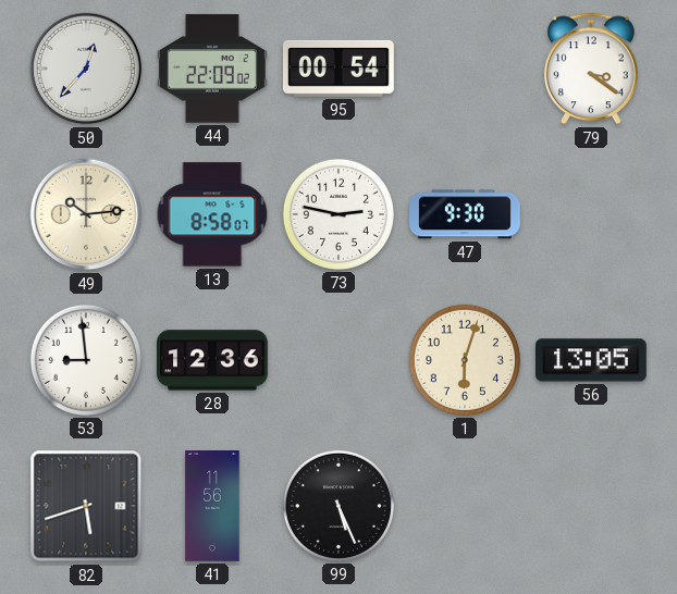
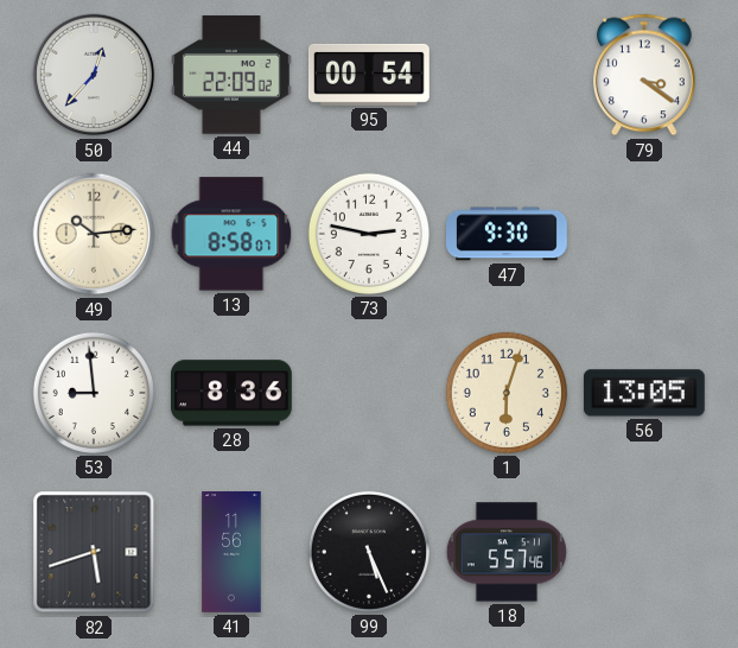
28: 12:36 -> 8:36 (233, 393)
18: none -> 5:57 (507, 552)
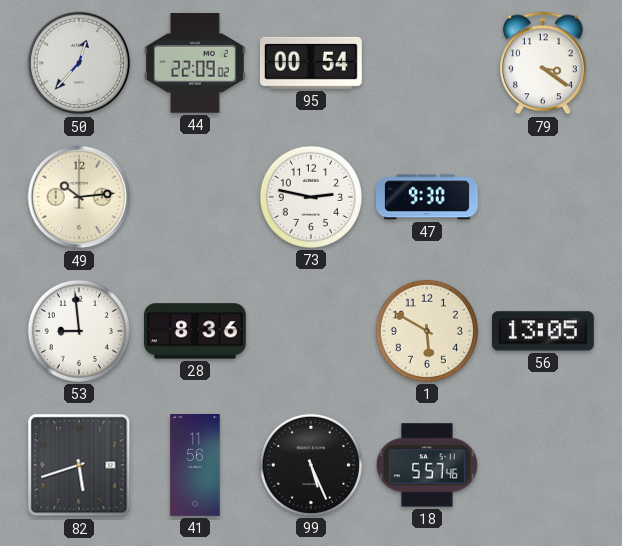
13: 8:58 -> none (231, 234)
1: 6:03 -> 5:50 (427, 331)
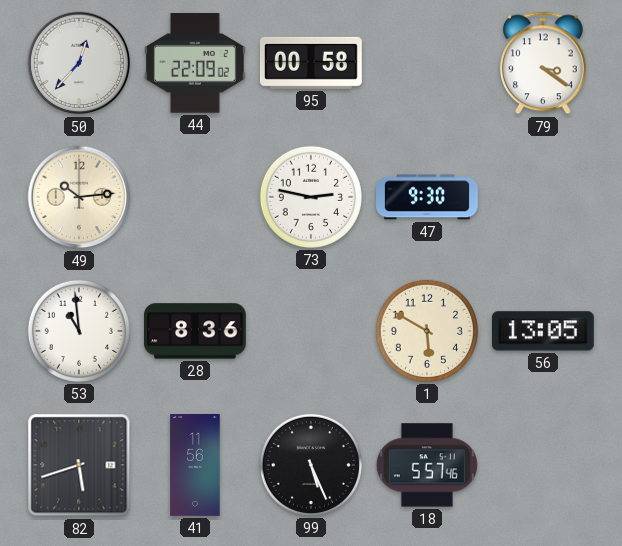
95: 00:54 -> 00:58 (311, 63)
53: 8:59 -> 10:59 (79, 331)
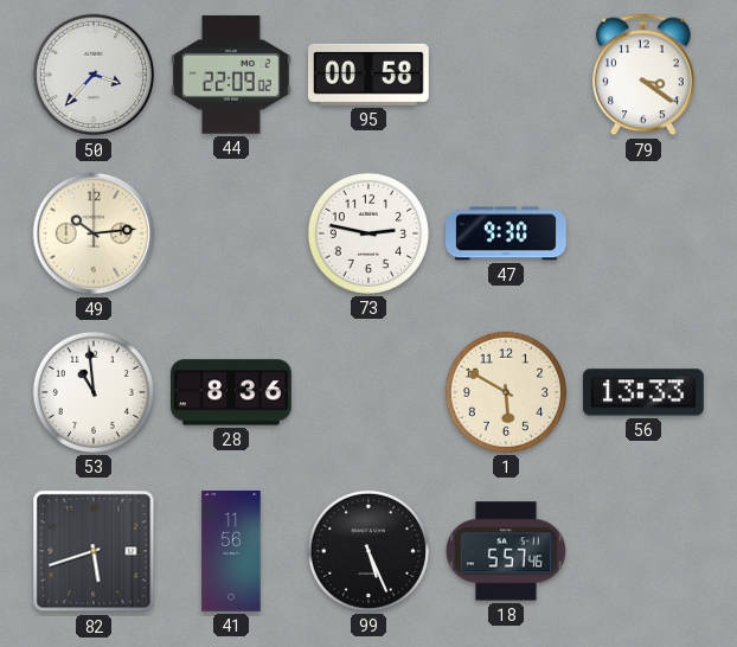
50: 12:37 -> 3:37 (94, 75)
56: 13:05 -> 13:33 (643, 392)
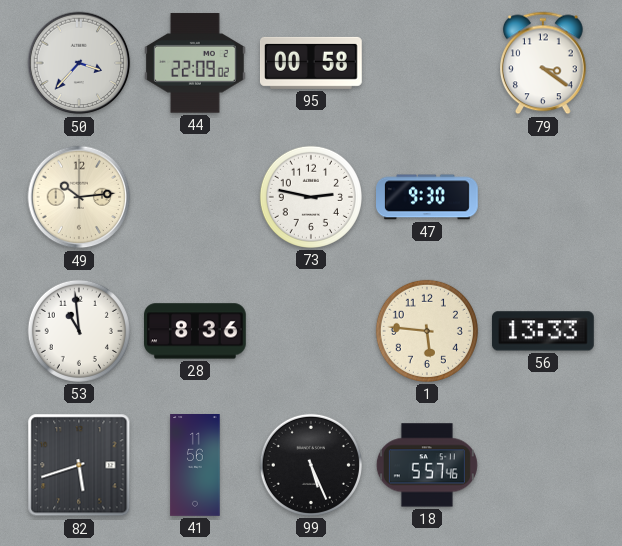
1: 5:50 -> 5:46 (427, 331)
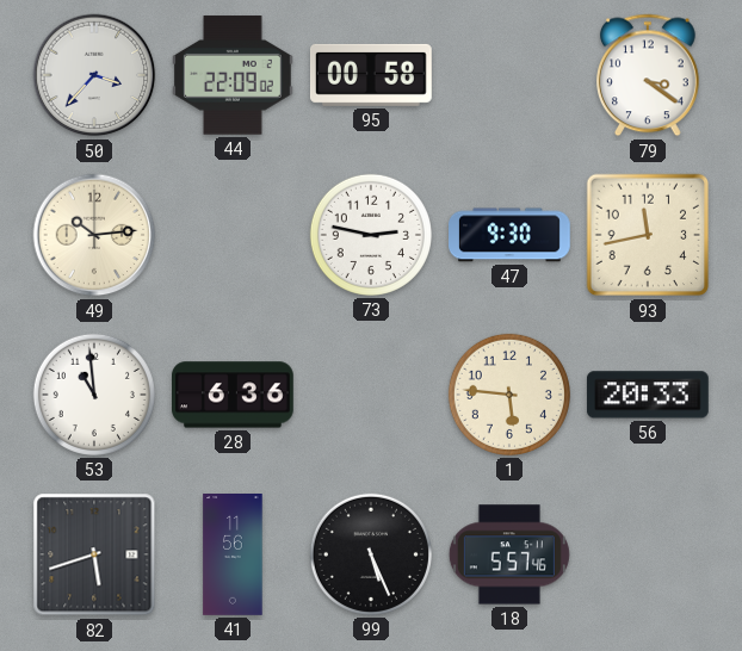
93: none -> 11:43 (648, 235)
28: 8:36 -> 6:36 (234, 395)
56: 13:33 -> 20:33 (648, 395)
